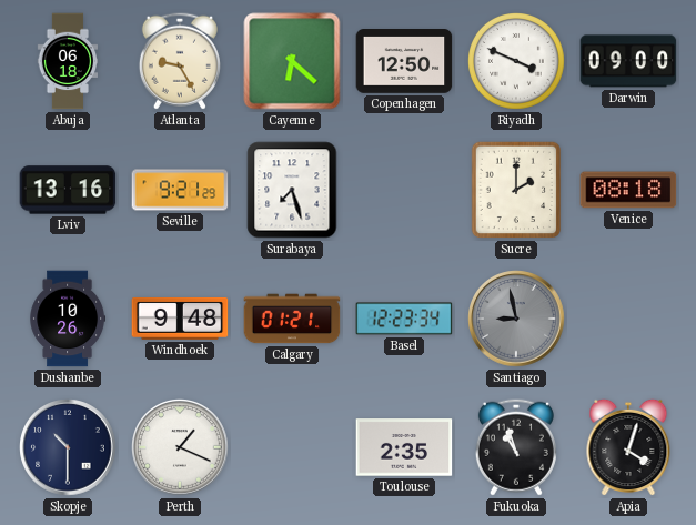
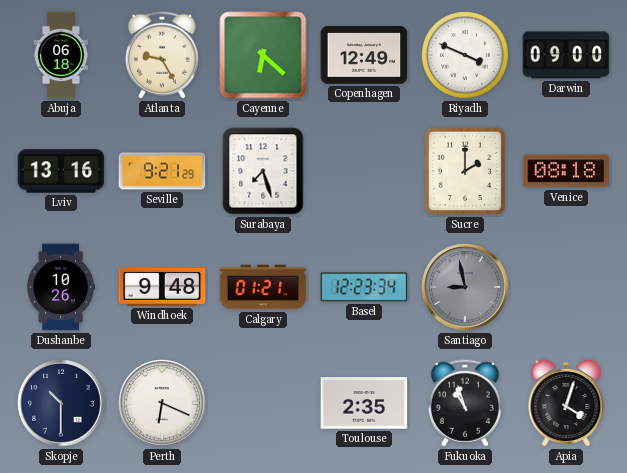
Copenhagen: 12:50 -> 12:49 (364, 56)
Perth: 1:19 -> 6:19 (162, 403)
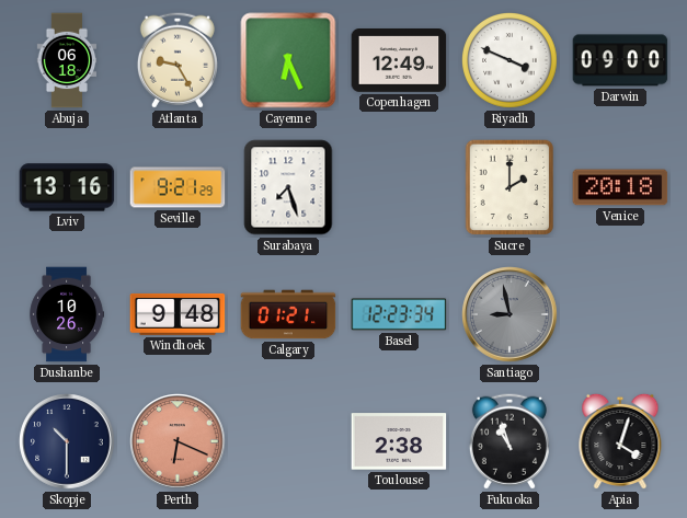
Cayenne: 6:22 -> 6:26 (288, 60)
Venice: 08:18 -> 20:18 (620, 187)
Perth dial: white -> salmon (178, 441)
Toulouse: 2:35 -> 2:38 (399, 441)
